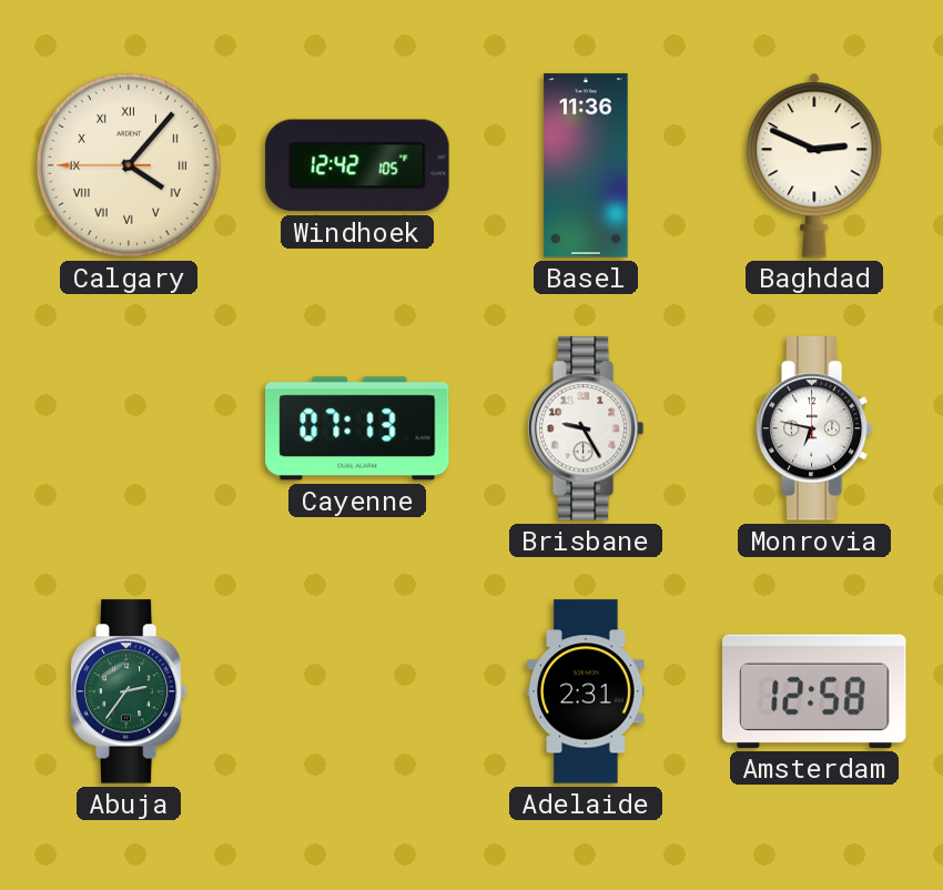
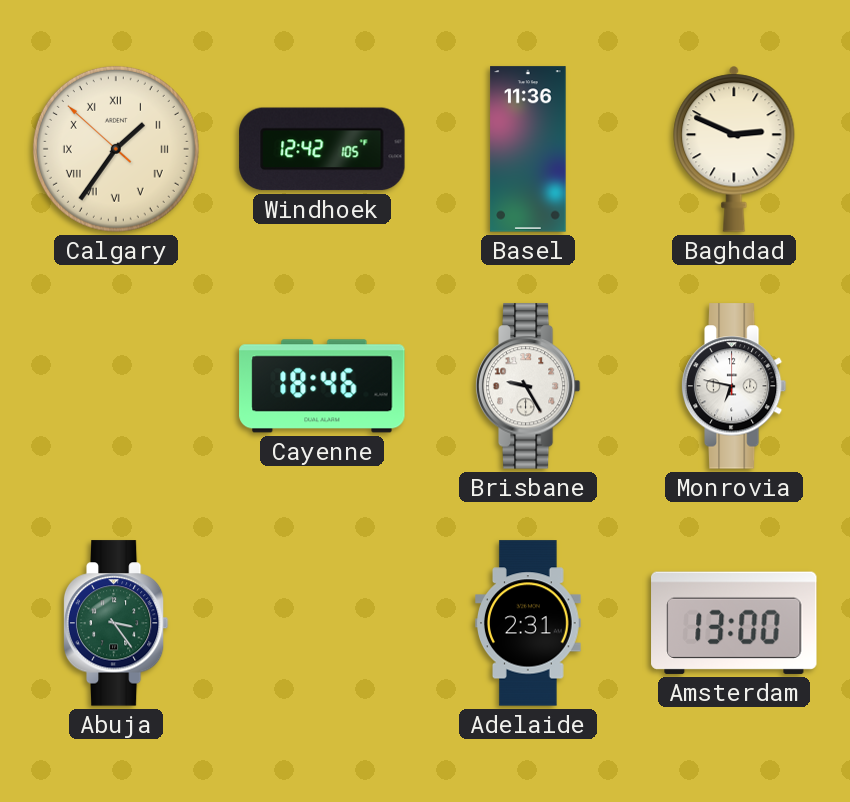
Calgary: 4:06 -> 1:35 (116, 149)
Cayenne: 07:13 -> 18:46 (322, 386)
Abuja: 2:36 -> 3:24 (116, 623)
Amsterdam: 12:58 -> 13:00 (734, 623)
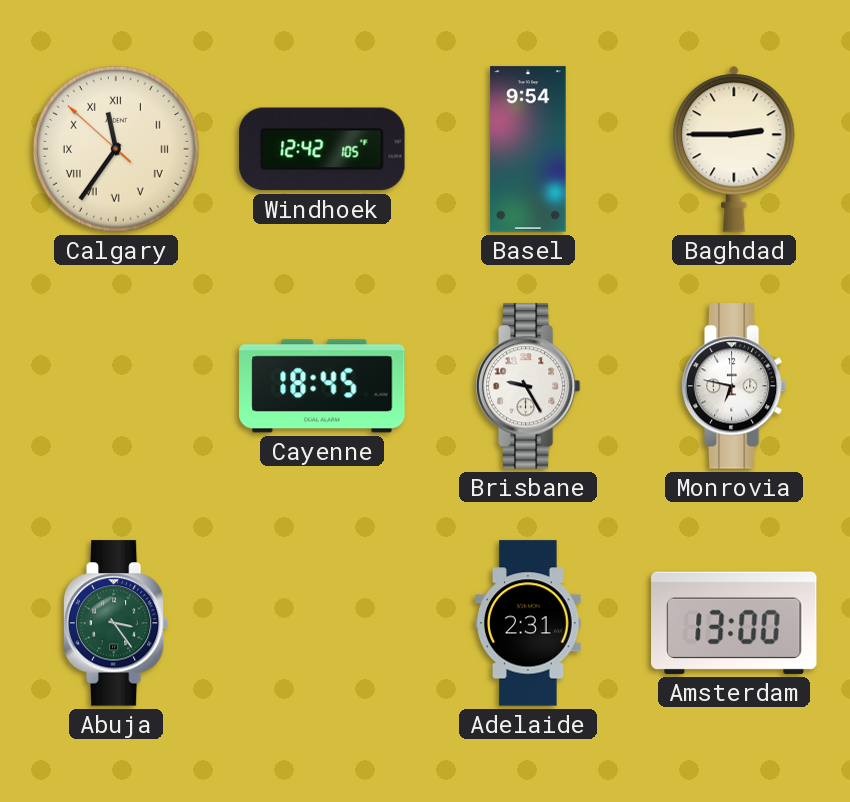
Calgary: 1:35 -> 11:35 (116, 149)
Basel: 11:36 -> 9:54 (528, 149)
Baghdad: 2:49 -> 2:45 (734, 149)
Cayenne: 18:46 -> 18:45 (322, 386)
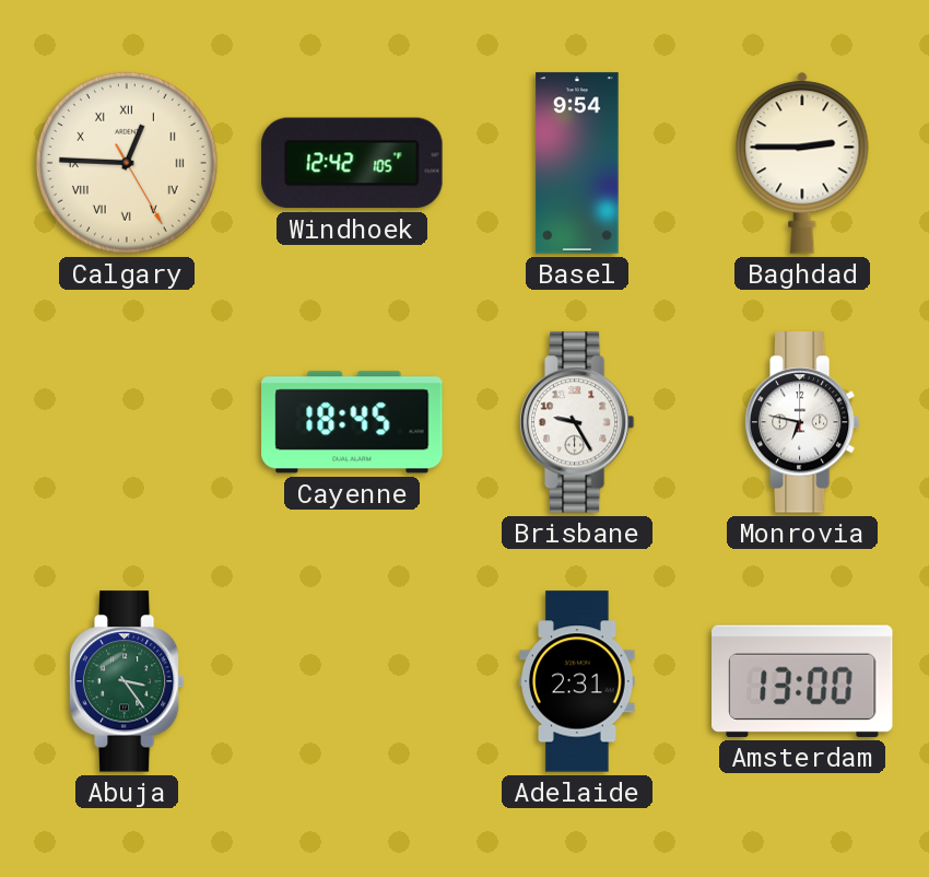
Calgary: 11:35 -> 12:45 (127, 163)
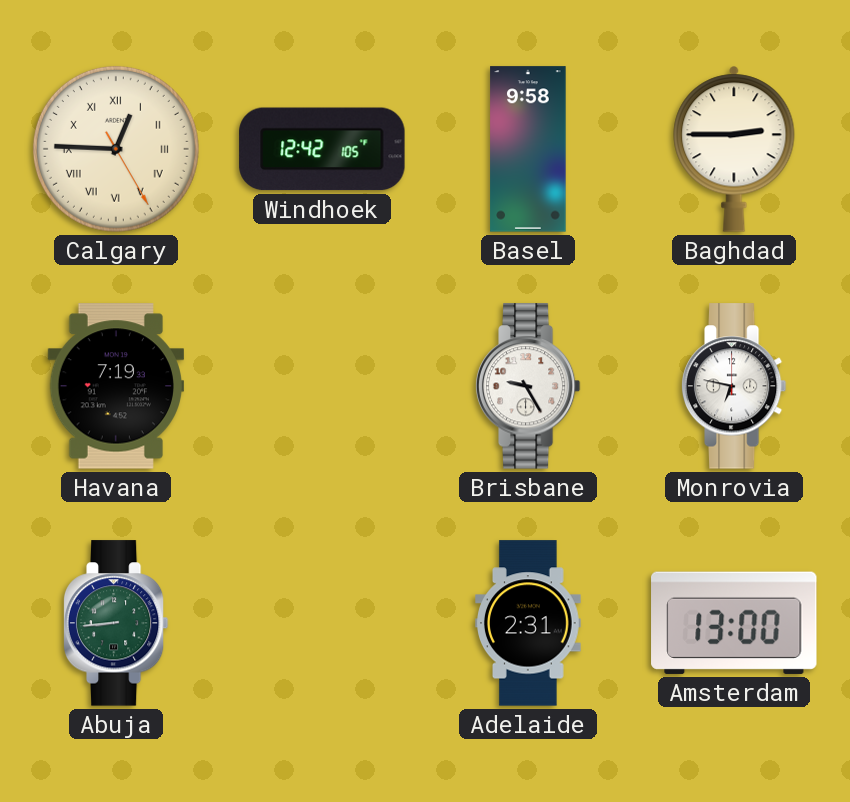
Basel: 9:54 -> 9:58 (528, 149)
Havana: none -> 7:19 (115, 386)
Cayenne: 18:45 -> none (352, 422)
Abuja: 3:24 -> 8:44 (116, 623)
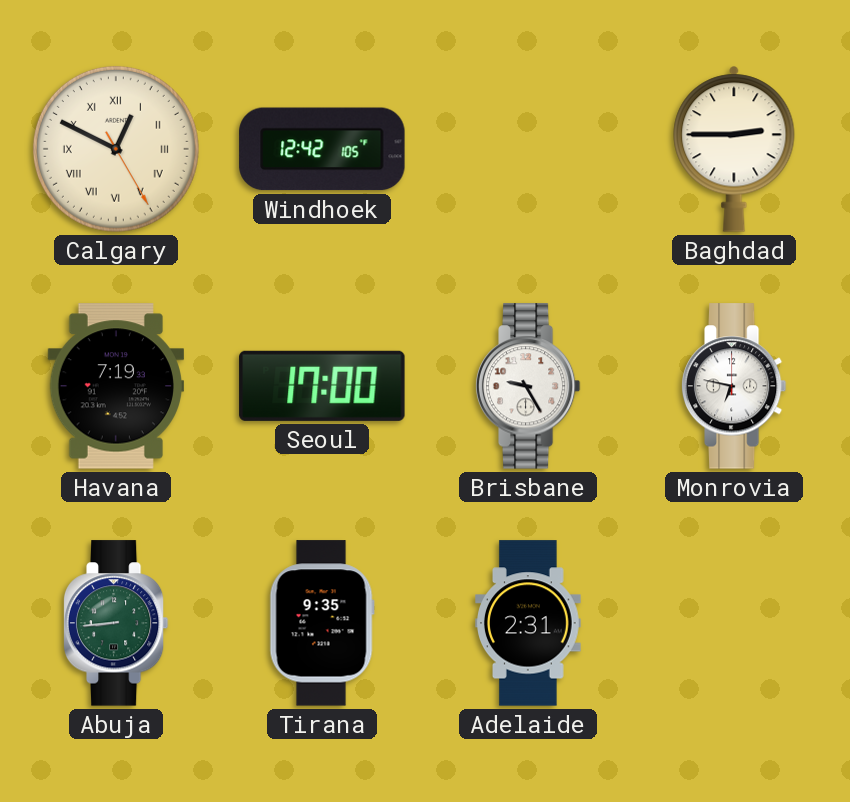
Calgary: 12:45 -> 12:49 (116, 149)
Basel: 9:58 -> none (528, 149)
Seoul: none -> 17:00 (322, 386)
Tirana: none -> 9:35 (322, 623)
Amsterdam: 13:00 -> none (734, 623)
